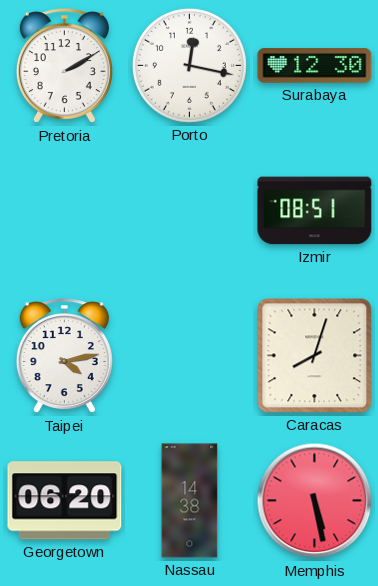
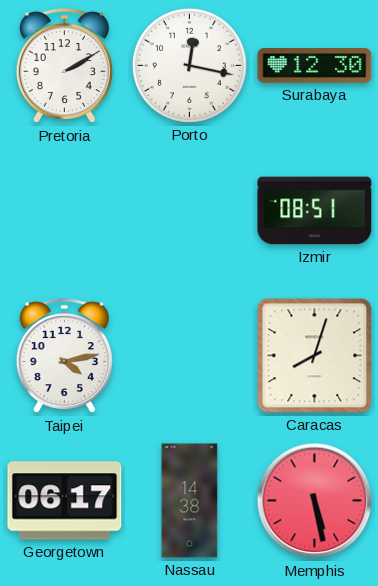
Georgetown: 06:20 -> 06:17 (65, 501)
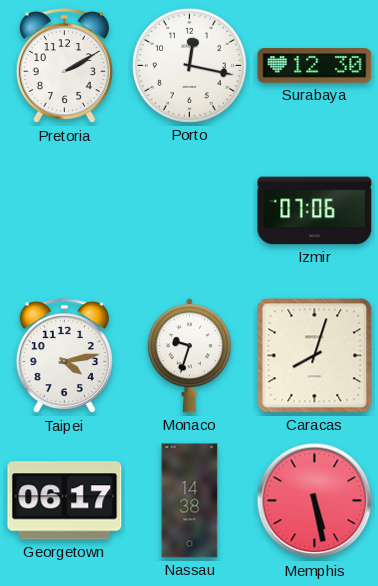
Izmir: 08:51 -> 07:06 (315, 211)
Monaco: none -> 9:33 (189, 356)
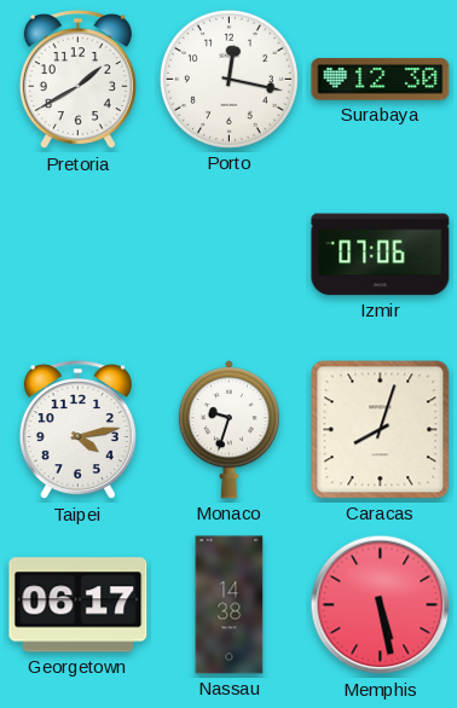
Pretoria: 2:10 -> 1:40 (77, 80)
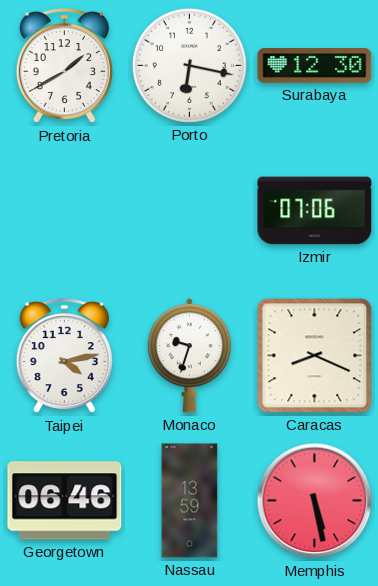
Porto: 12:17 -> 6:17 (189, 65)
Caracas: 8:03 -> 8:19 (315, 356)
Georgetown: 06:17 -> 06:46 (65, 501)
Nassau: 14:38 -> 13:59 (190, 501)
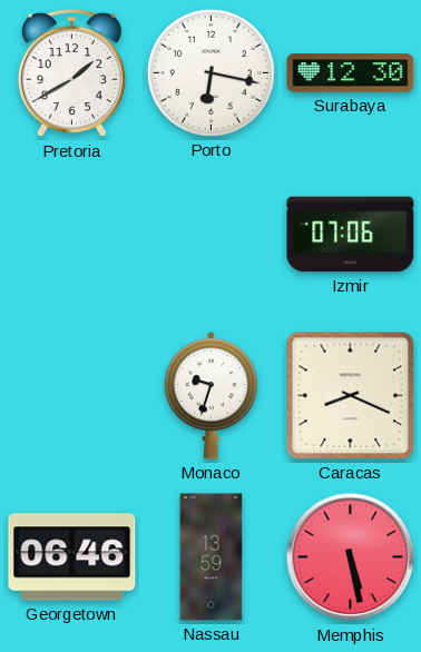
Taipei: 4:13 -> none (64, 356)
